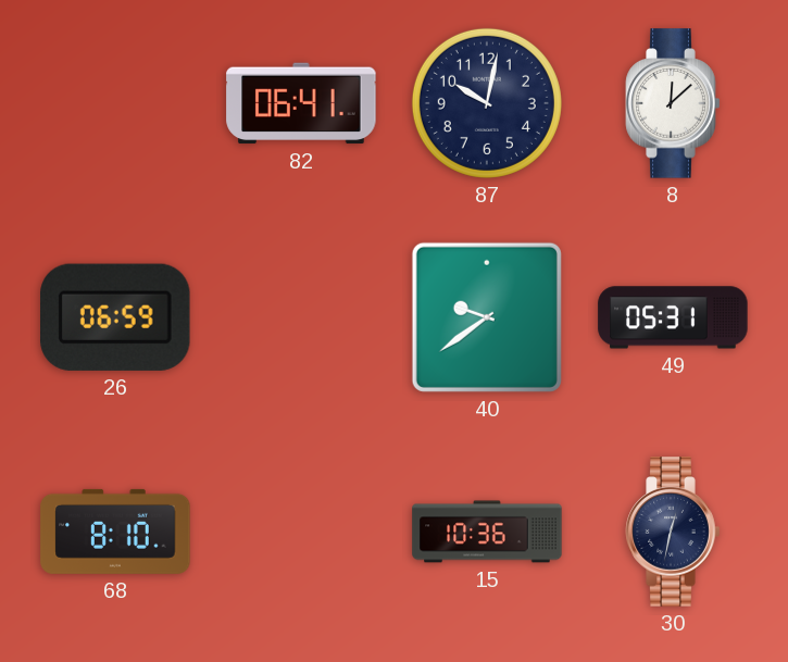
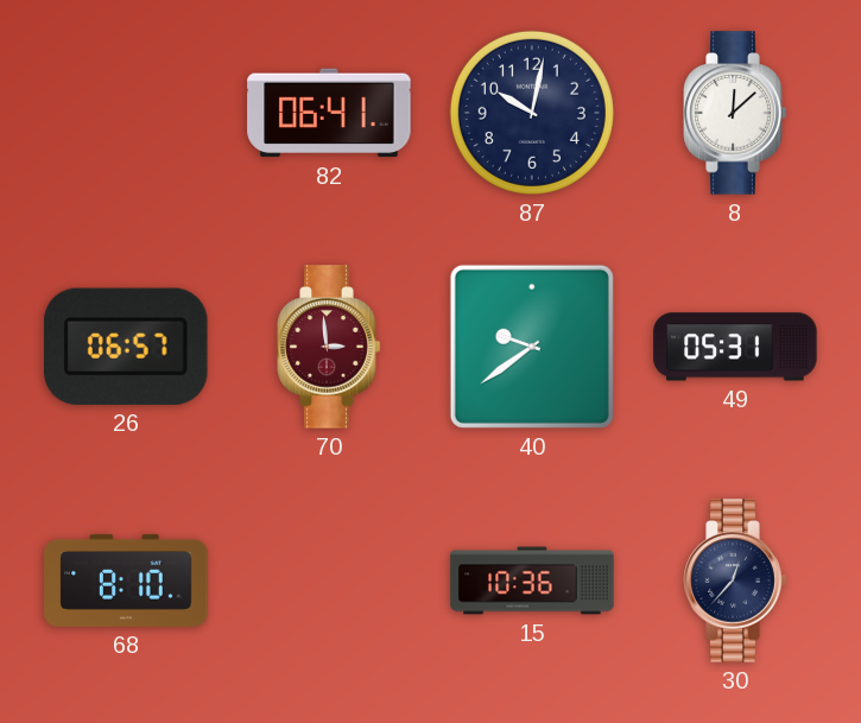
26: 06:59 -> 06:57 (127, 347)
70: none -> 2:59 (329, 347)
30: 12:32 -> 12:37 (735, 581)
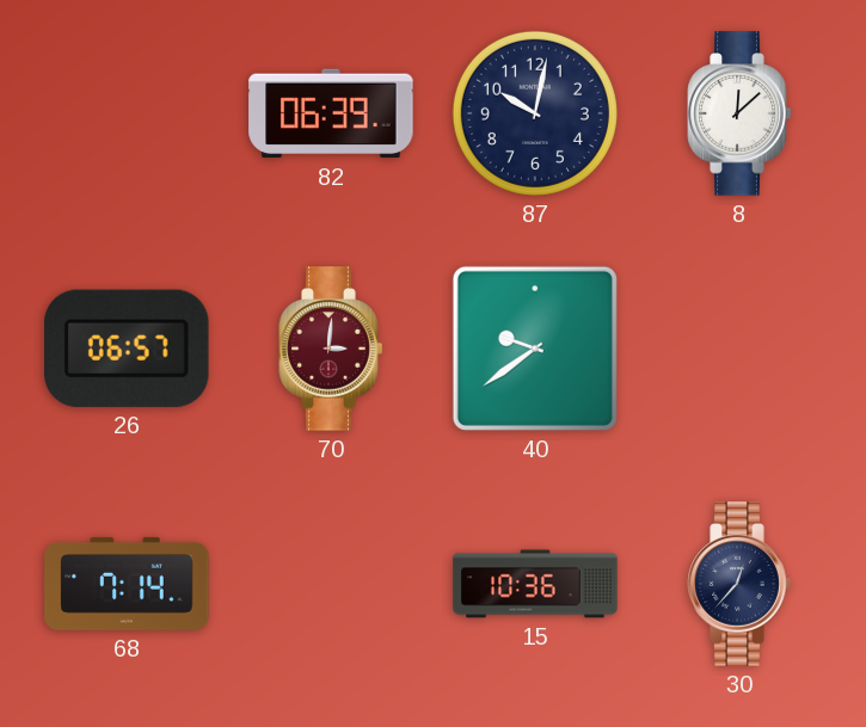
82: 06:41 -> 06:39 (331, 113)
70: 2:59 -> 3:01 (331, 349)
49: 05:31 -> none (735, 347)
68: 8:10 -> 7:14 (127, 584)
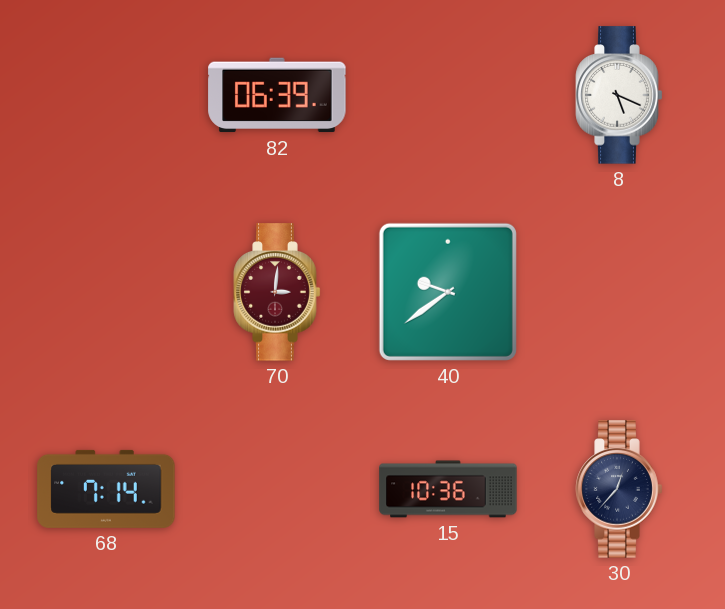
87: 10:02 -> none (535, 113)
8: 12:08 -> 5:19 (619, 95)
26: 06:57 -> none (128, 349)
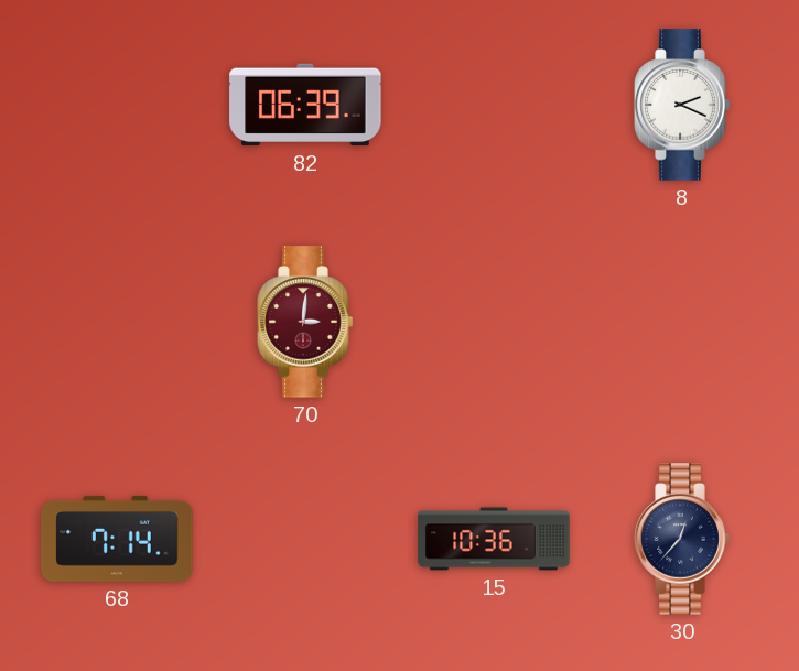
8: 5:19 -> 2:19 (682, 105)
40: 9:39 -> none (448, 292)
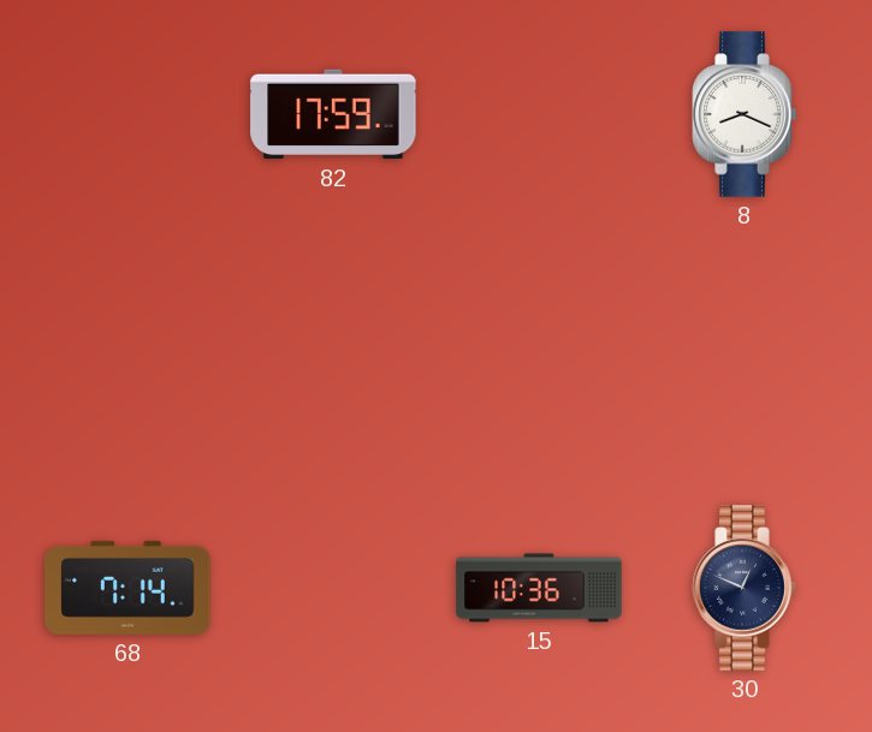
82: 06:39 -> 17:59 (333, 114)
8: 2:19 -> 8:19 (745, 114)
70: 3:01 -> none (305, 322)
30: 12:37 -> 12:49 (745, 588)
